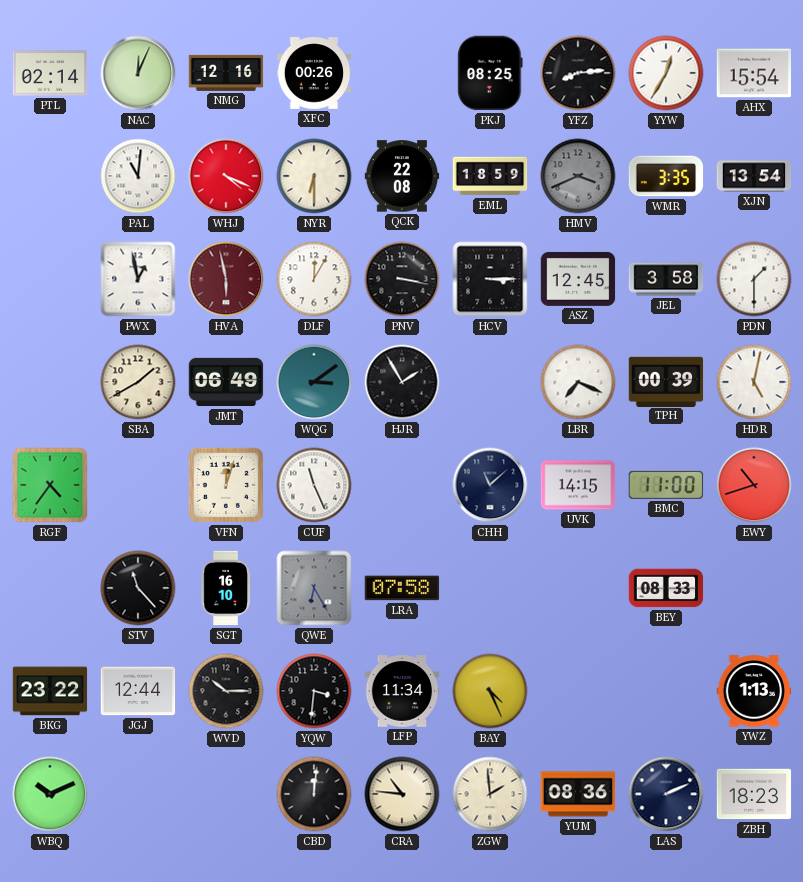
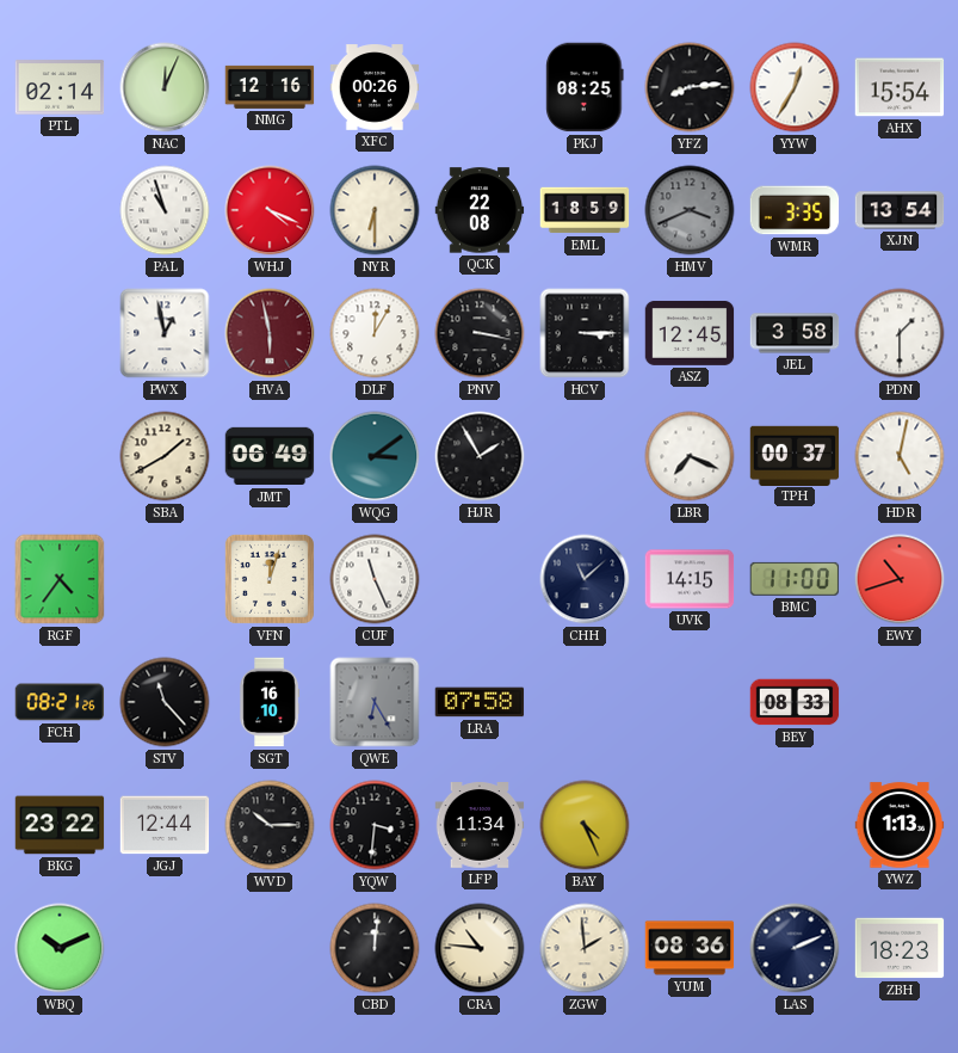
PAL: 11:01 -> 10:57 (165, 210)
TPH: 00:39 -> 00:37 (795, 455)
FCH: none -> 08:21 (60, 702)
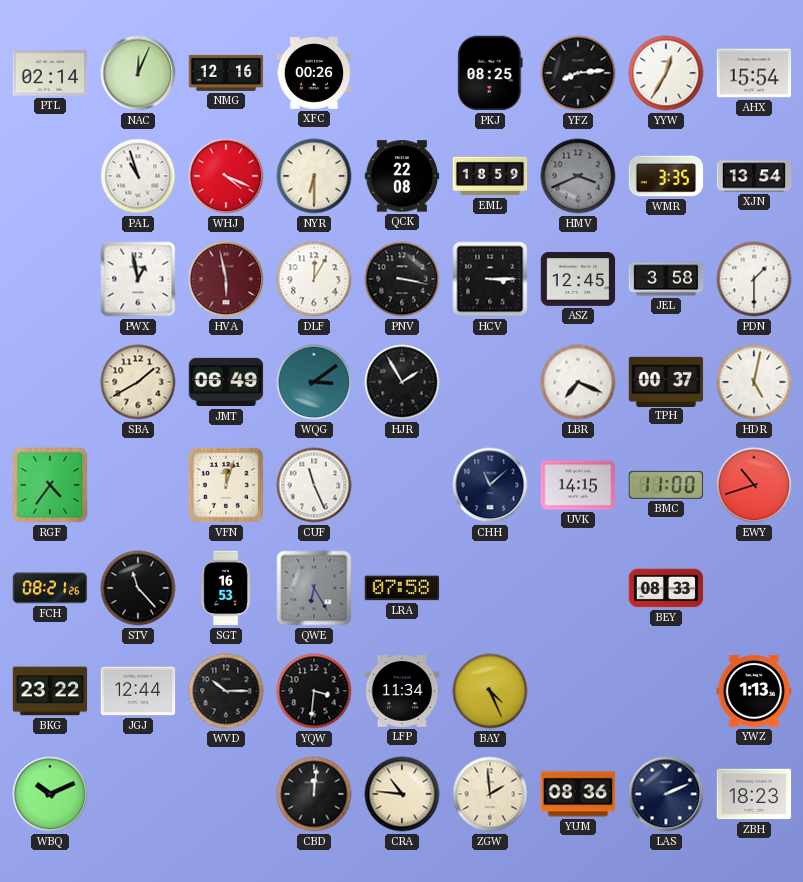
SGT: 16:10 -> 16:53 (226, 588)
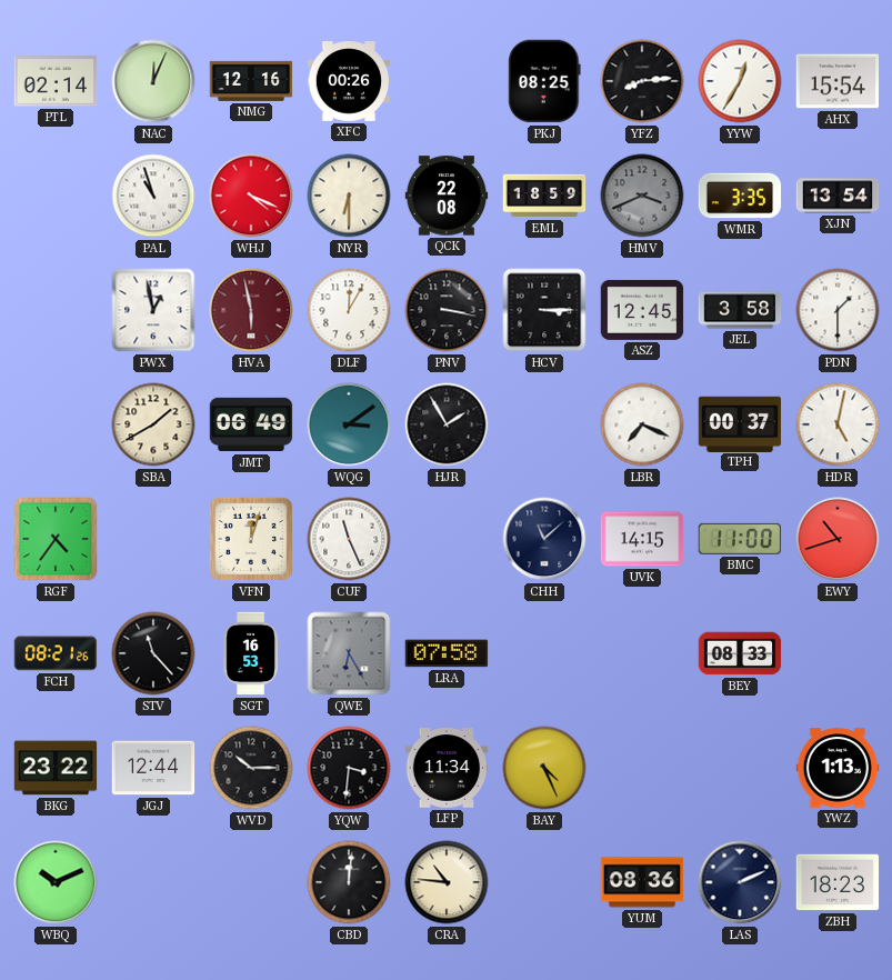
ZGW: 1:59 -> none (490, 794)
